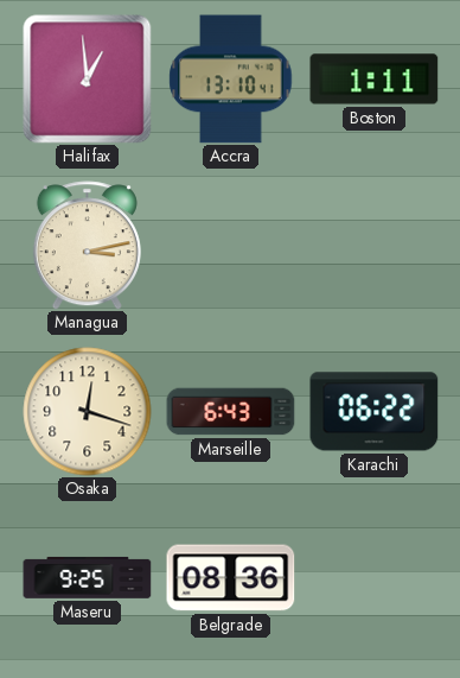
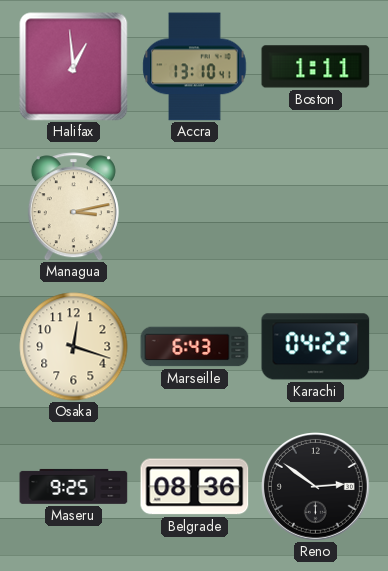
Karachi: 06:22 -> 04:22 (316, 347)
Reno: none -> 2:51 (316, 487)
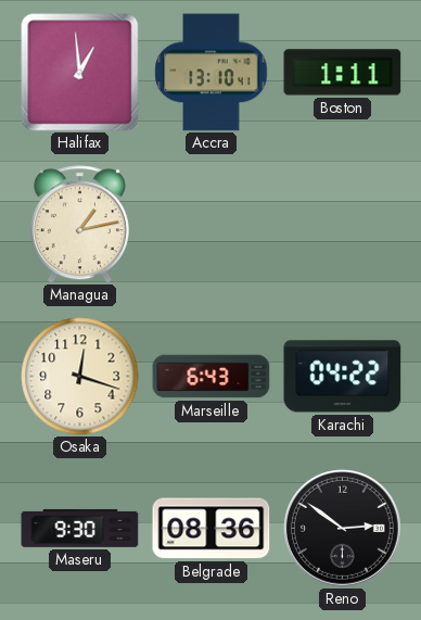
Managua: 3:13 -> 1:13 (79, 225)
Maseru: 9:25 -> 9:30 (80, 528)
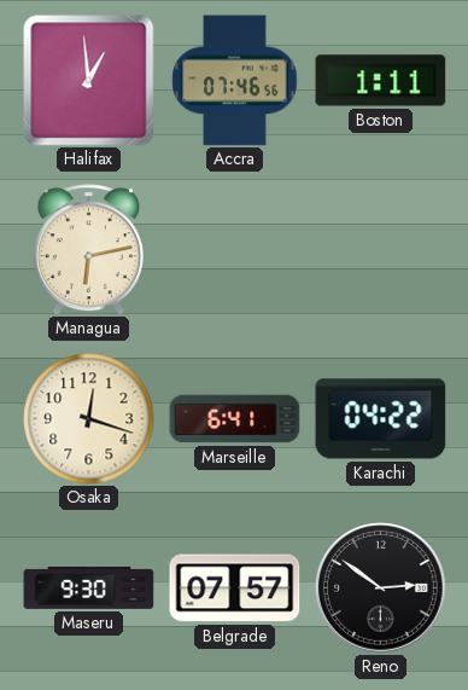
Accra: 13:10 -> 07:46 (235, 81)
Managua: 1:13 -> 6:13 (88, 250)
Marseille: 6:43 -> 6:41 (235, 419)
Belgrade: 08:36 -> 07:57 (235, 588)
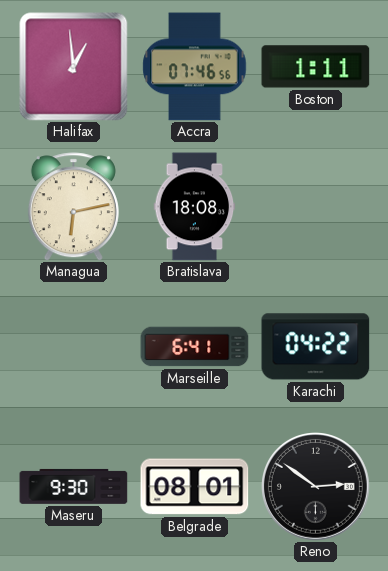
Bratislava: none -> 18:08 (195, 207)
Osaka: 12:18 -> none (89, 419)
Belgrade: 07:57 -> 08:01 (195, 487)
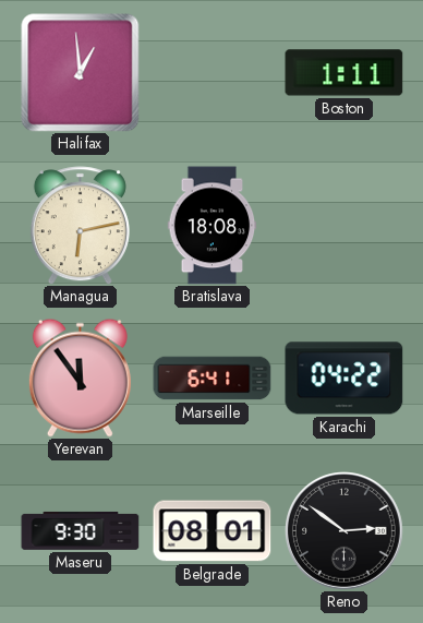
Accra: 07:46 -> none (195, 67)
Yerevan: none -> 11:54 (80, 378)
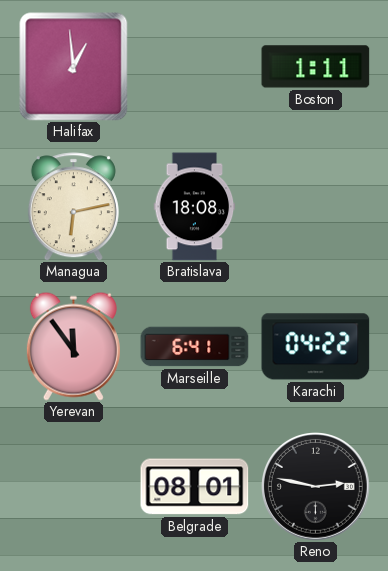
Maseru: 9:30 -> none (81, 530)
Reno: 2:51 -> 2:47 (316, 487)
